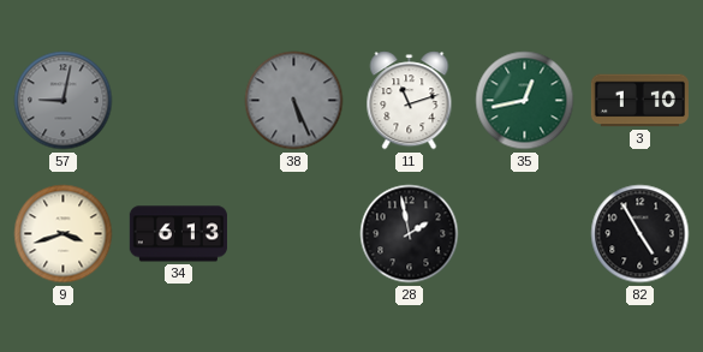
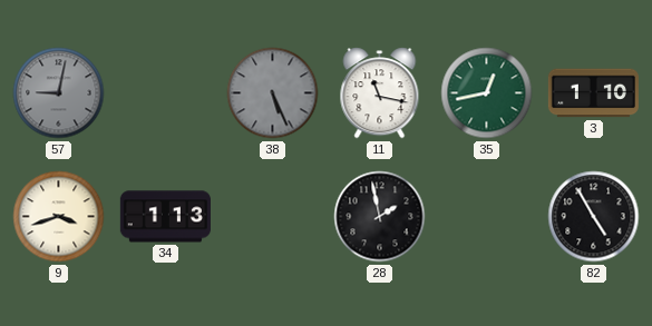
11: 11:12 -> 11:17 (380, 93)
34: 6:13 -> 1:13 (165, 217)
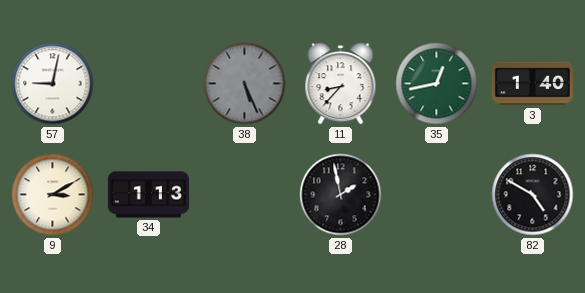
57 dial: grey -> white (53, 84)
11: 11:17 -> 8:37 (341, 84)
3: 1:10 -> 1:40 (532, 84)
9: 3:42 -> 3:10 (53, 195)
82: 4:55 -> 4:50 (533, 195)
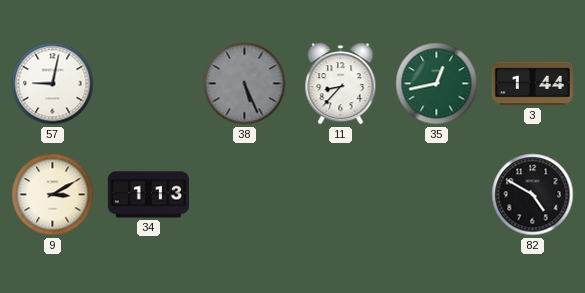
3: 1:40 -> 1:44 (532, 84)
28: 1:58 -> none (341, 195)
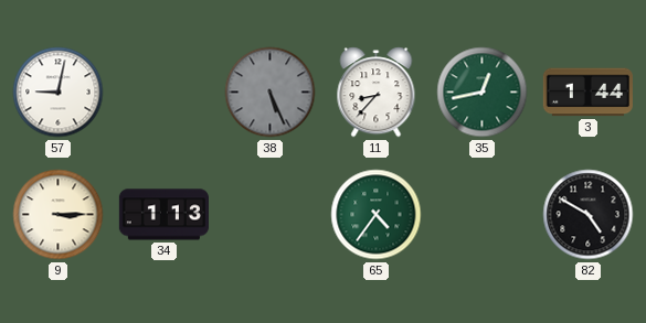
9: 3:10 -> 3:15 (59, 215)
65: none -> 4:36 (377, 215)
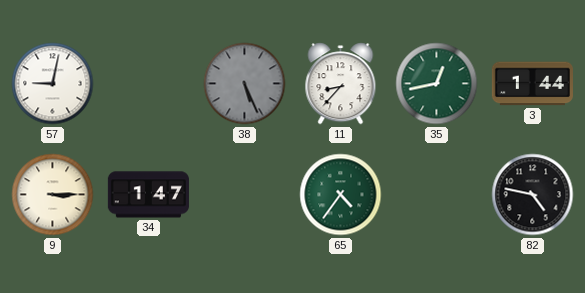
34: 1:13 -> 1:47 (148, 195)
82: 4:50 -> 4:47 (533, 195)
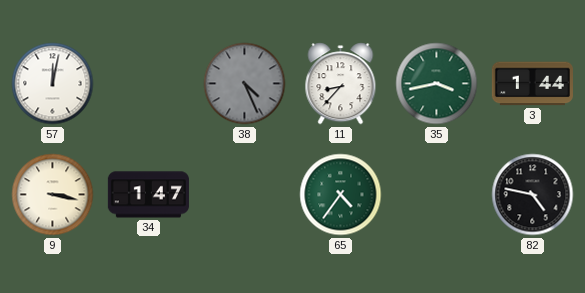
57: 9:02 -> 12:02 (53, 84)
38: 5:26 -> 4:26 (245, 84)
35: 12:43 -> 3:43 (437, 84)
9: 3:15 -> 3:17 (53, 195)
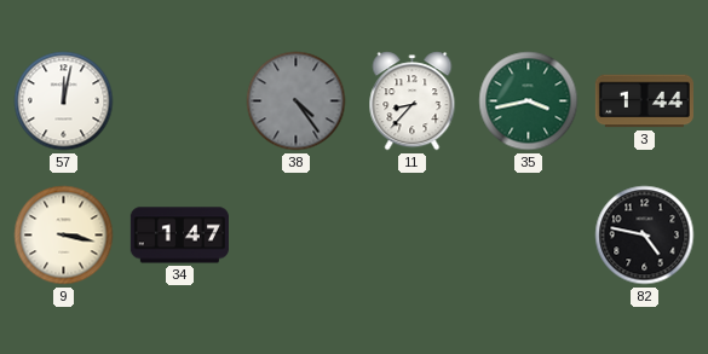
38: 4:26 -> 4:24 (297, 101)
65: 4:36 -> none (341, 195)
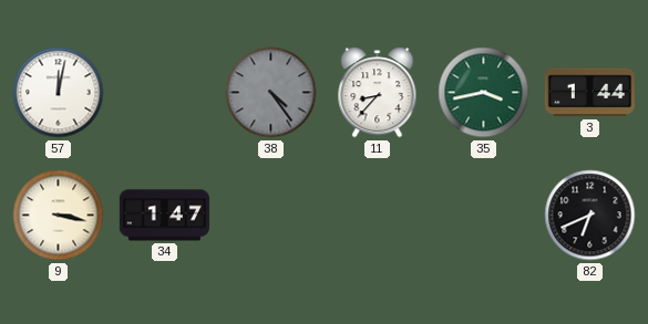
82: 4:47 -> 6:41 (590, 216)
